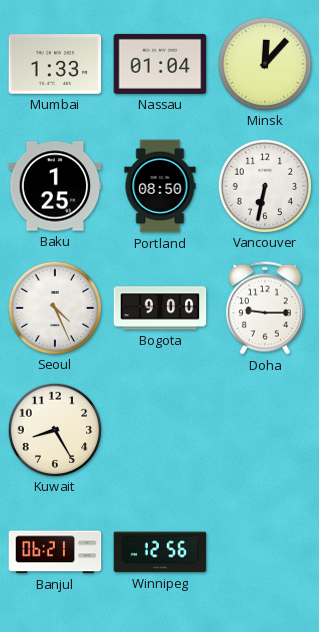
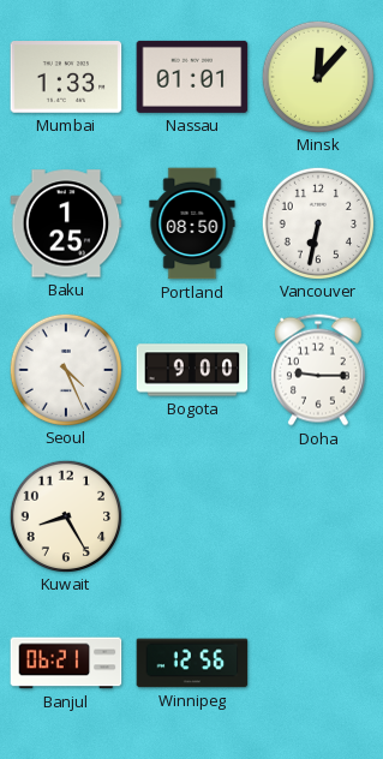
Nassau: 01:04 -> 01:01 (192, 77)
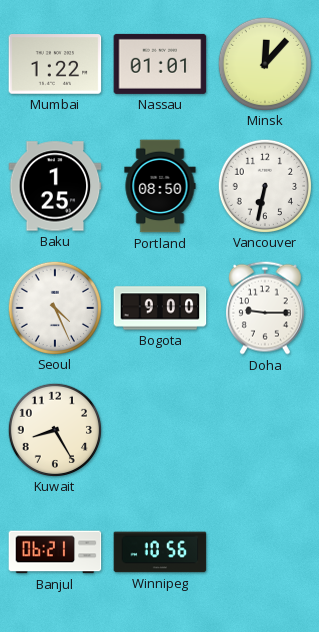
Mumbai: 1:33 -> 1:22 (55, 64)
Winnipeg: 12:56 -> 10:56 (160, 552)
